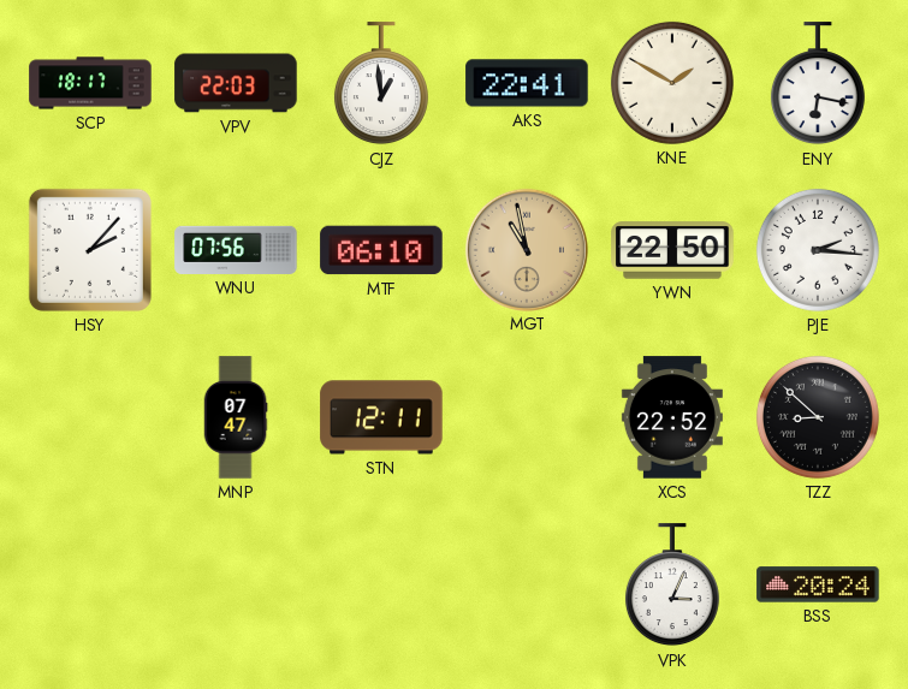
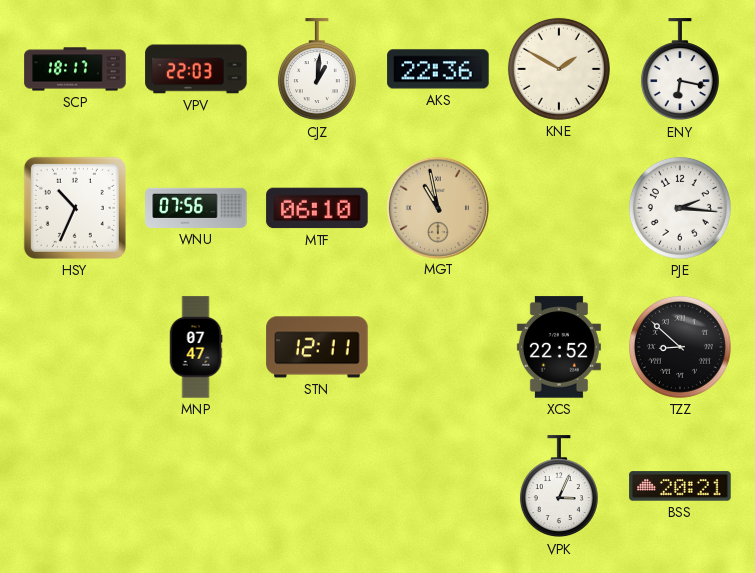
CJZ: 12:59 -> 1:01 (317, 70)
AKS: 22:41 -> 22:36 (438, 69)
HSY: 2:07 -> 10:34 (75, 208)
YWN: 22:50 -> none (672, 250)
BSS: 20:24 -> 20:21 (680, 486)
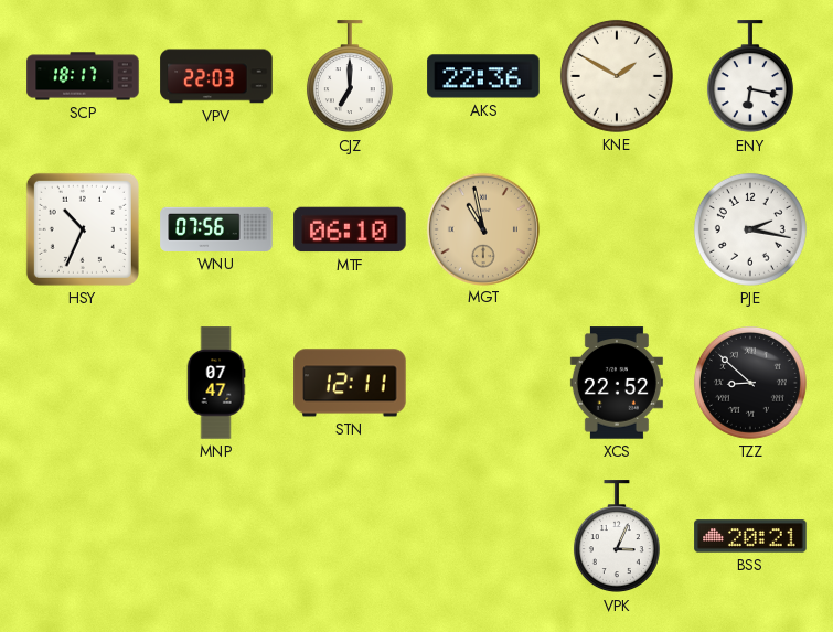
CJZ: 1:01 -> 7:00 (350, 77)
PJE: 2:16 -> 2:17 (750, 229)
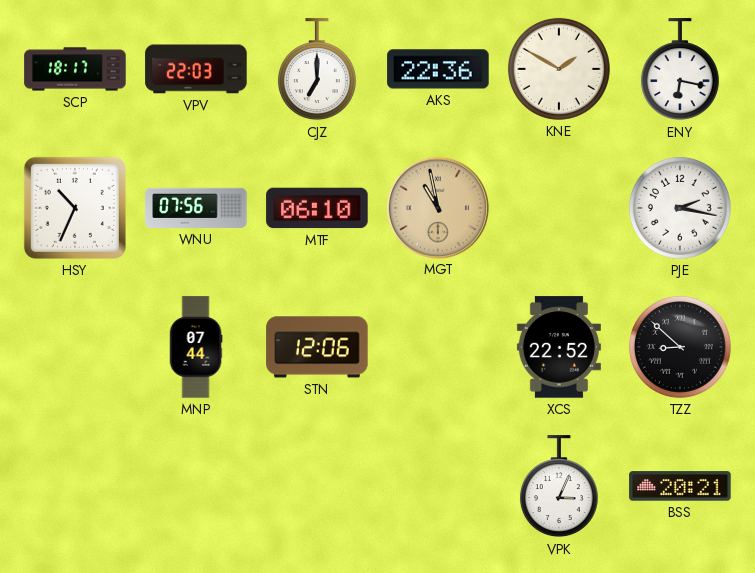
MNP: 07:47 -> 07:44 (196, 347)
STN: 12:11 -> 12:06 (317, 347)
